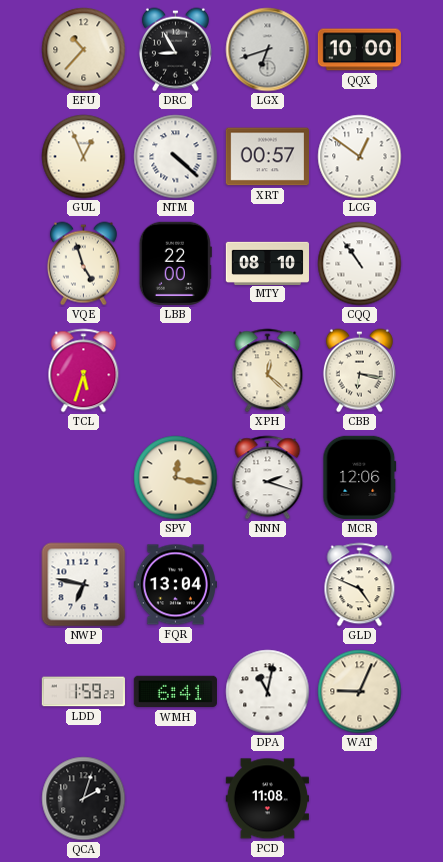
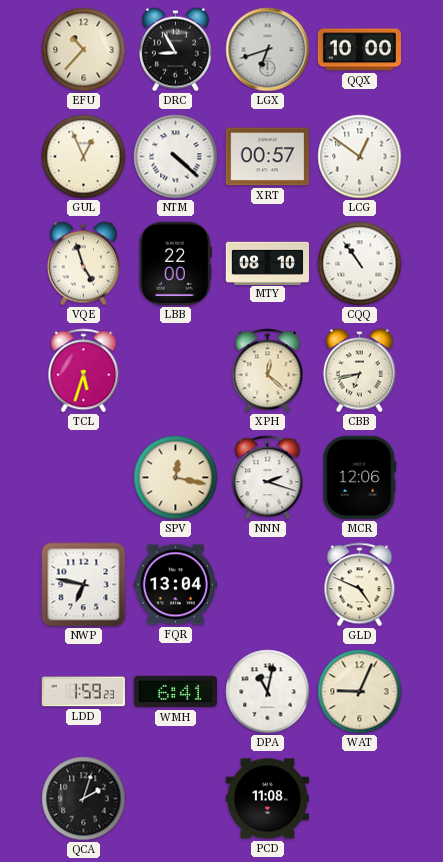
CBB: 6:17 -> 6:43 (359, 371)
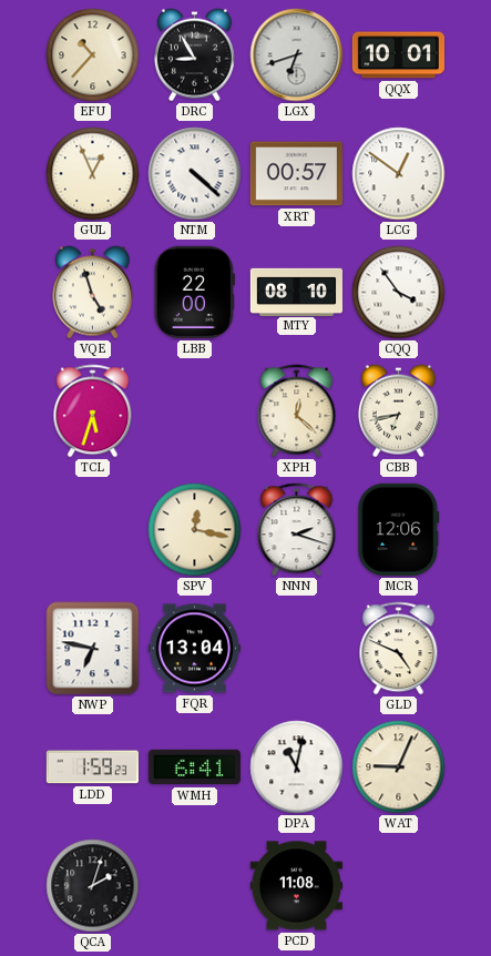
QQX: 10:00 -> 10:01 (398, 55)
CQQ: 10:54 -> 3:54 (399, 293)
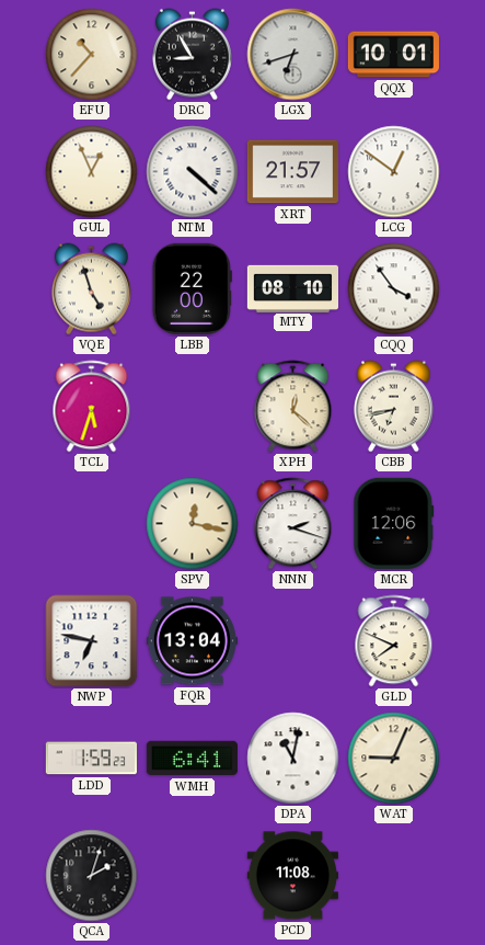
XRT: 00:57 -> 21:57 (292, 172)
GLD: 4:49 -> 7:49 (394, 641)
